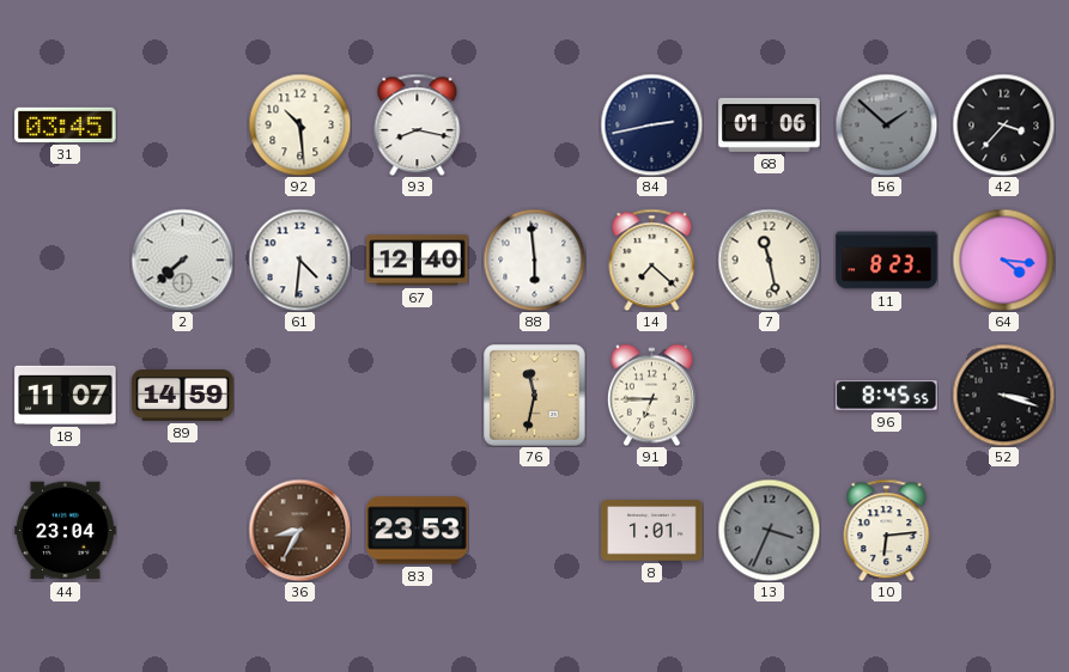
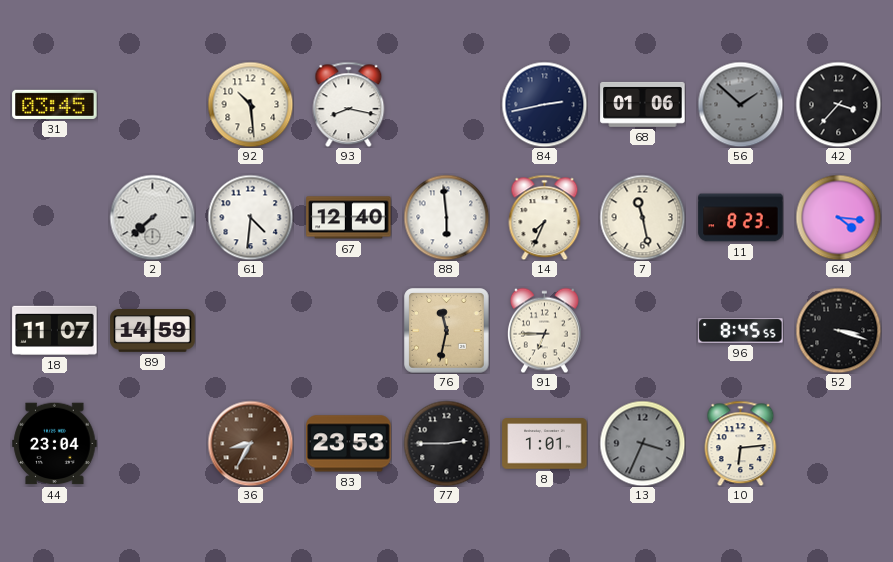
14: 7:22 -> 7:34 (545, 217)
77: none -> 2:45 (446, 443)
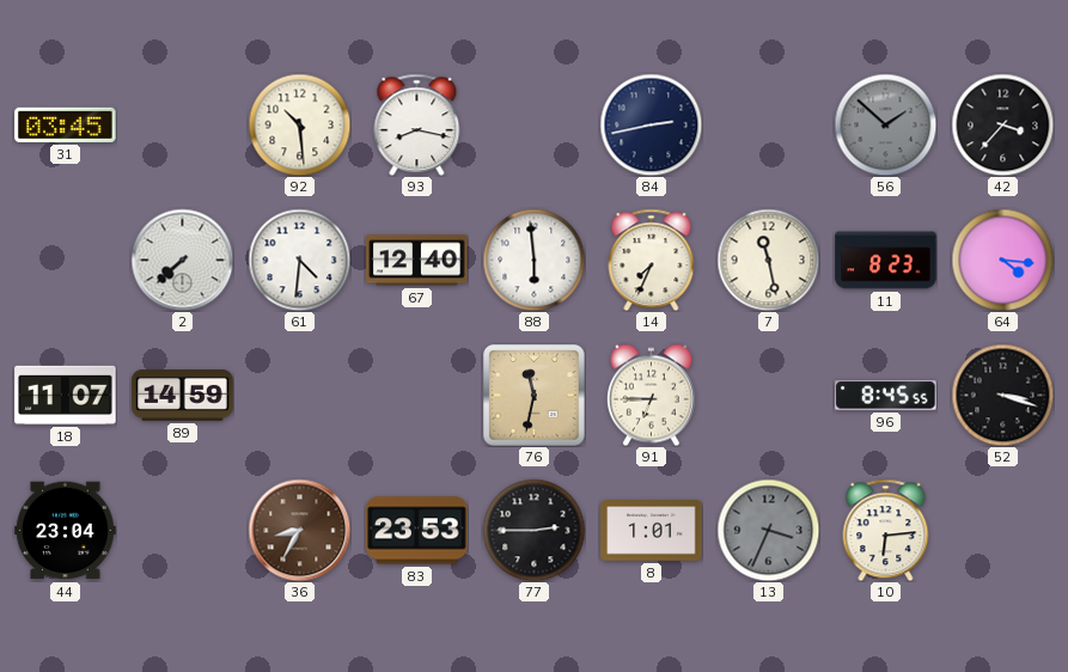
68: 01:06 -> none (643, 104)
